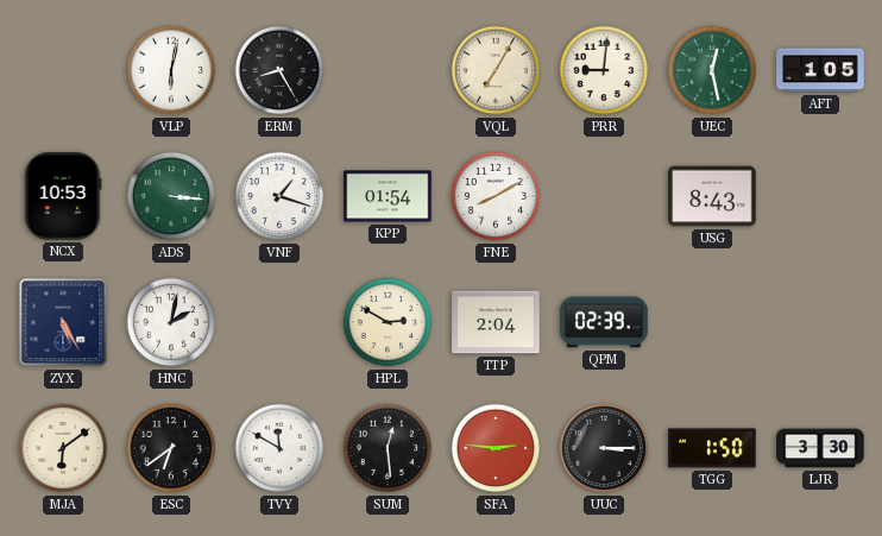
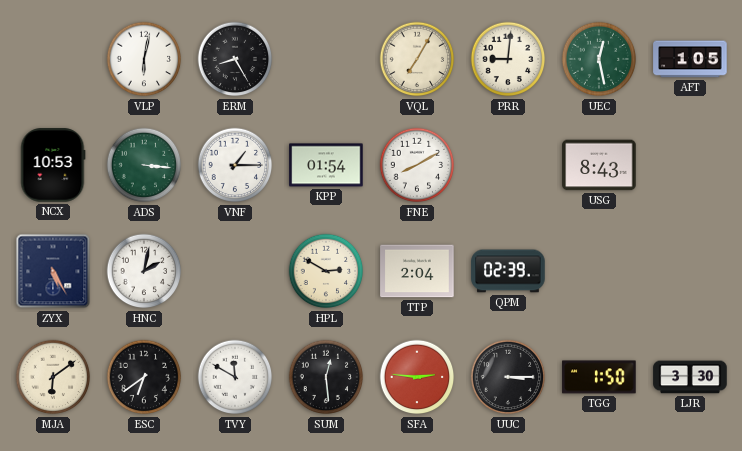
VNF: 1:18 -> 1:15 (235, 165)
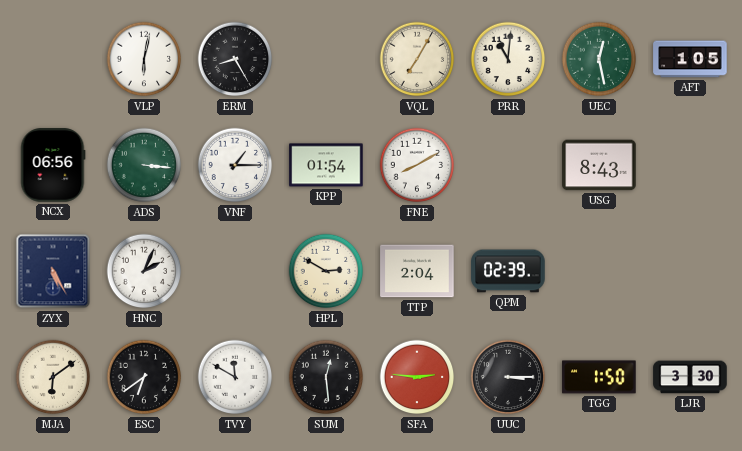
PRR: 9:01 -> 11:01 (508, 59)
NCX: 10:53 -> 06:56 (53, 165)
HNC: 2:02 -> 2:04 (144, 271)
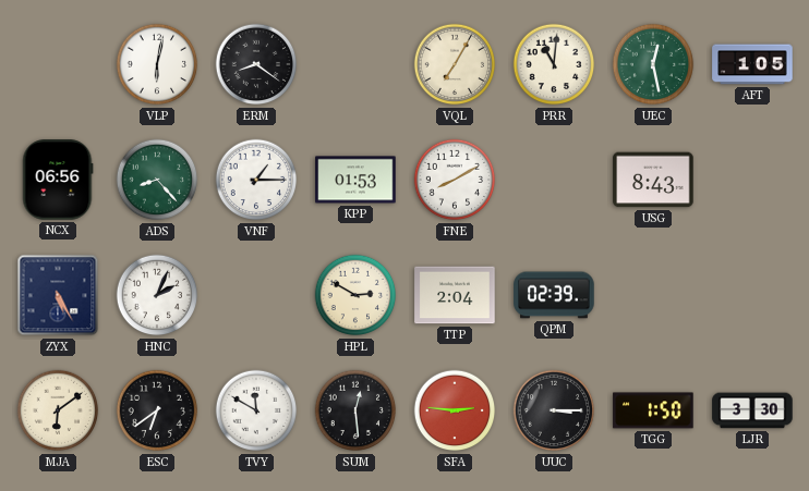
ERM: 8:25 -> 8:21 (256, 64)
ADS: 3:16 -> 8:23 (157, 180)
KPP: 01:54 -> 01:53 (355, 180)
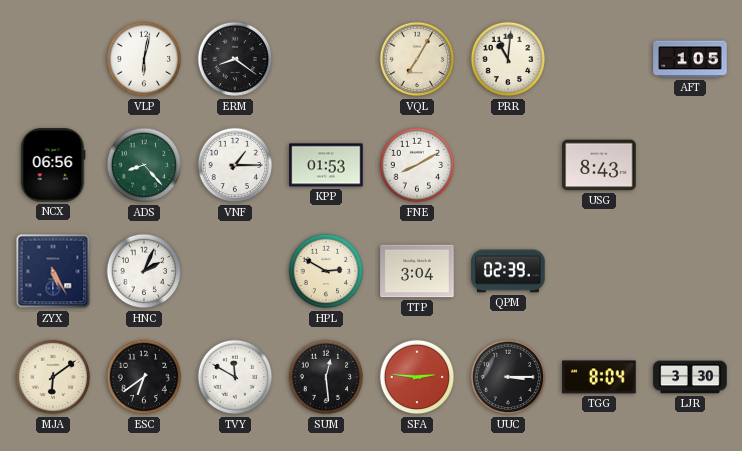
UEC: 12:28 -> none (653, 64)
TTP: 2:04 -> 3:04 (417, 271)
TGG: 1:50 -> 8:04 (599, 377)
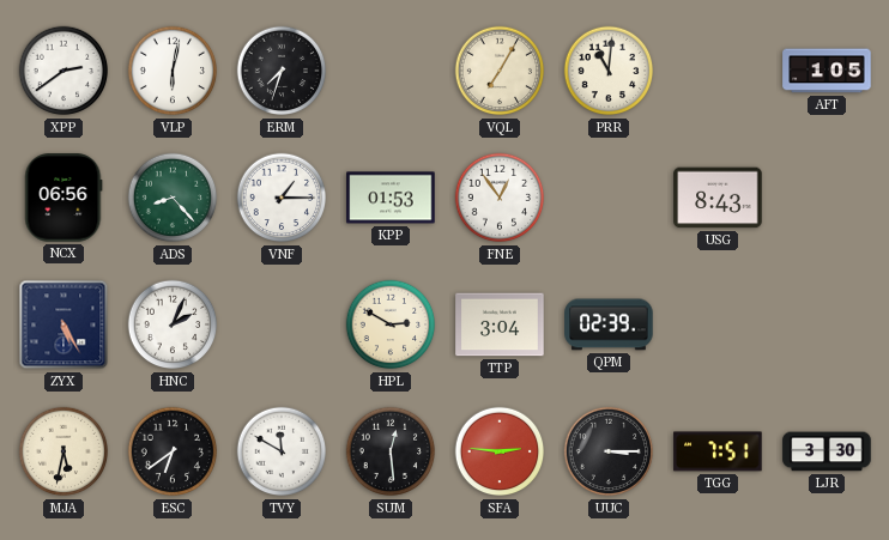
XPP: none -> 2:39 (63, 71)
ERM: 8:21 -> 7:33 (282, 71)
FNE: 8:10 -> 12:54 (500, 198)
MJA: 6:09 -> 5:32 (63, 451)
TGG: 8:04 -> 7:51 (718, 451)
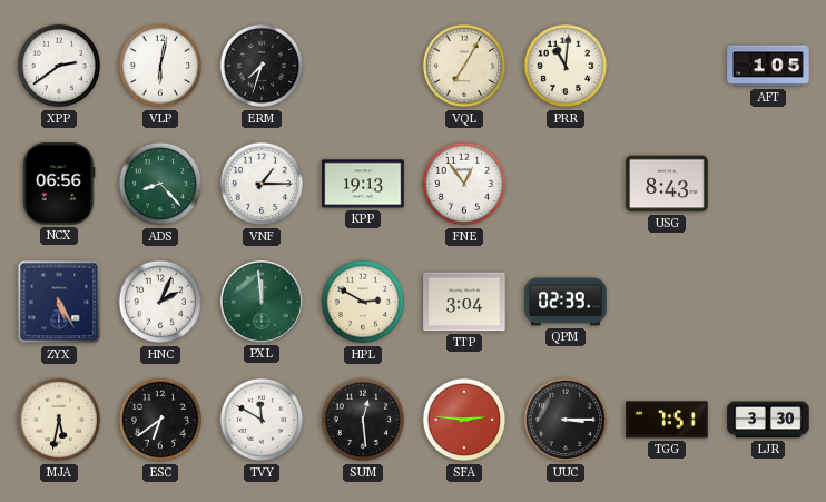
KPP: 01:53 -> 19:13 (363, 184)
PXL: none -> 11:59 (262, 302)
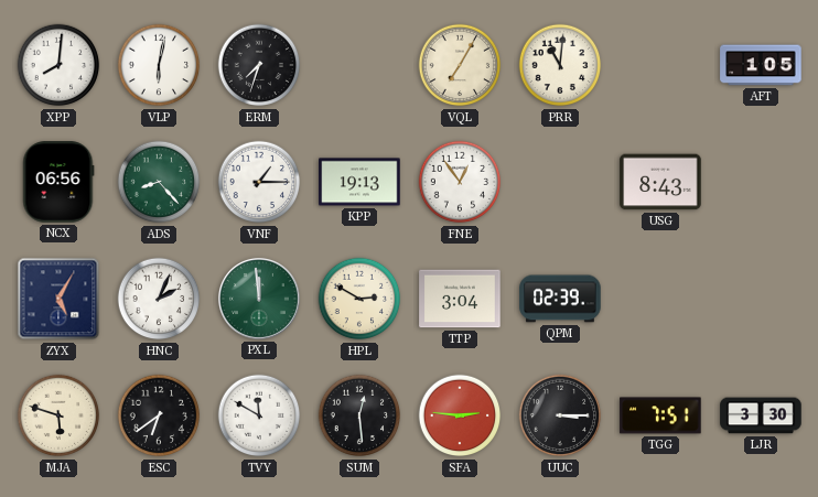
XPP: 2:39 -> 8:01 (58, 65)
ZYX: 5:25 -> 5:05 (58, 299)
MJA: 5:32 -> 5:48 (58, 415)
